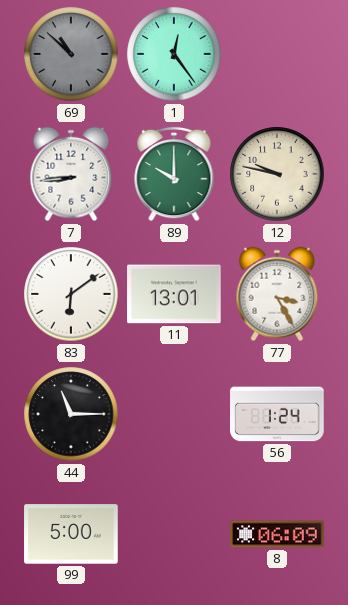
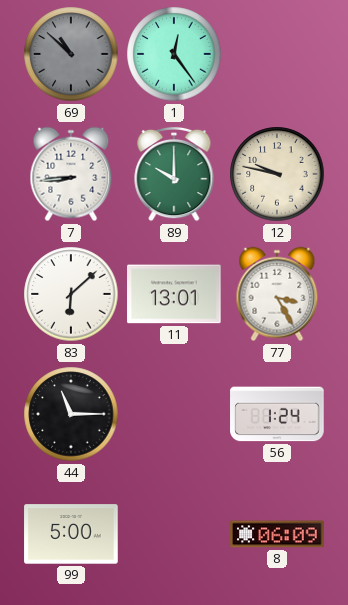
83: 6:09 -> 6:08 (71, 294)
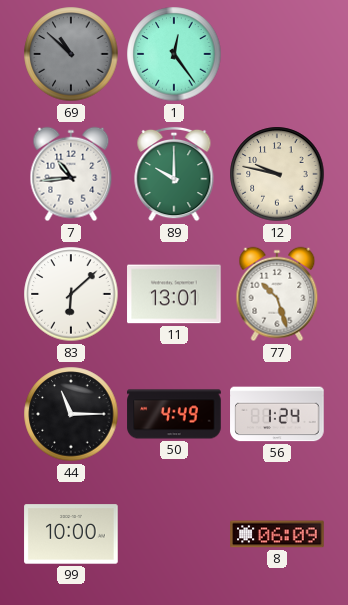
7: 8:44 -> 10:44 (71, 174)
77: 3:25 -> 10:27 (277, 294)
50: none -> 4:49 (174, 414)
99: 5:00 -> 10:00 (71, 534)
